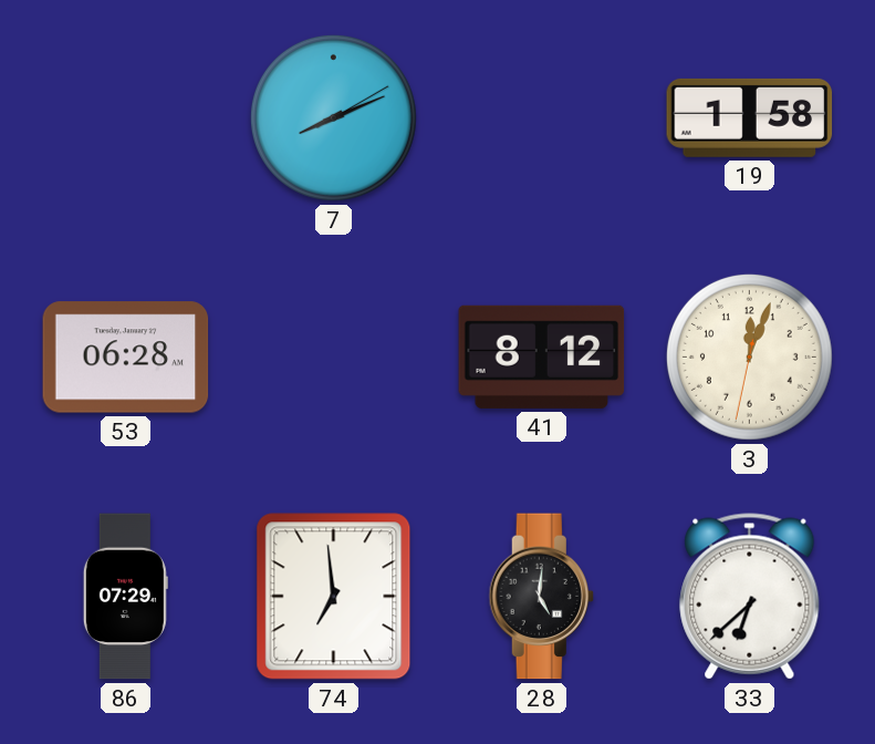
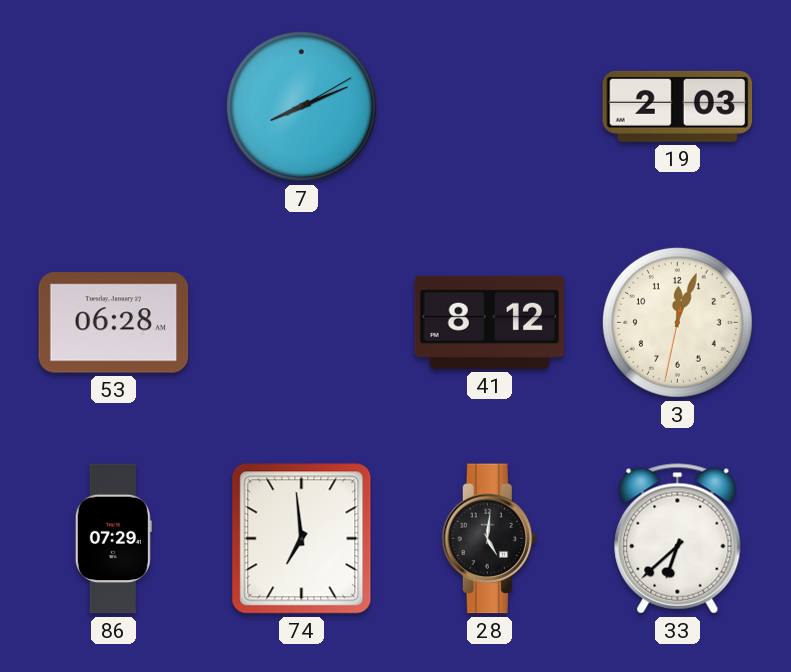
19: 1:58 -> 2:03 (678, 106)
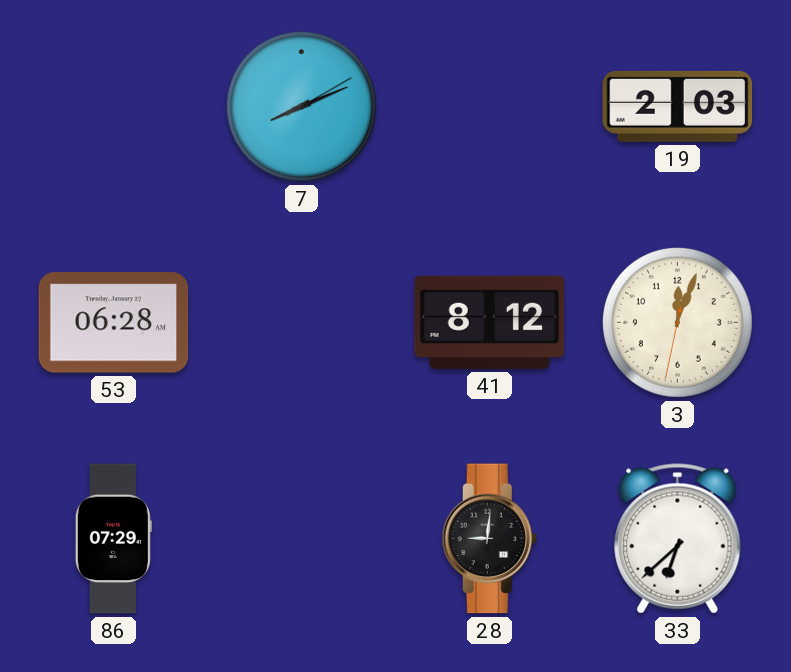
74: 6:59 -> none (302, 539)
28: 5:01 -> 9:01 (489, 539)
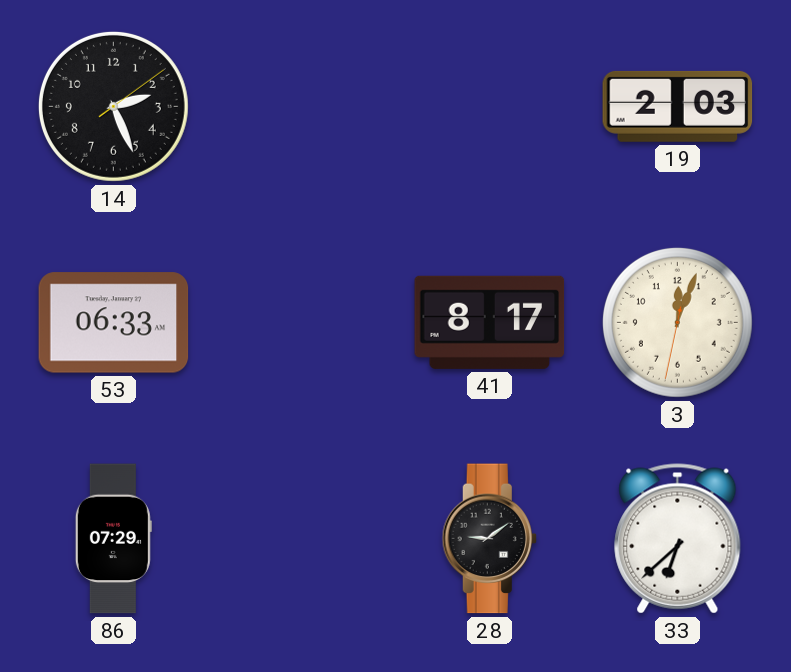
14: none -> 2:26 (113, 106)
7: 8:11 -> none (301, 106)
53: 06:28 -> 06:33 (114, 323)
41: 8:12 -> 8:17 (490, 322)
28: 9:01 -> 9:09 (489, 539)
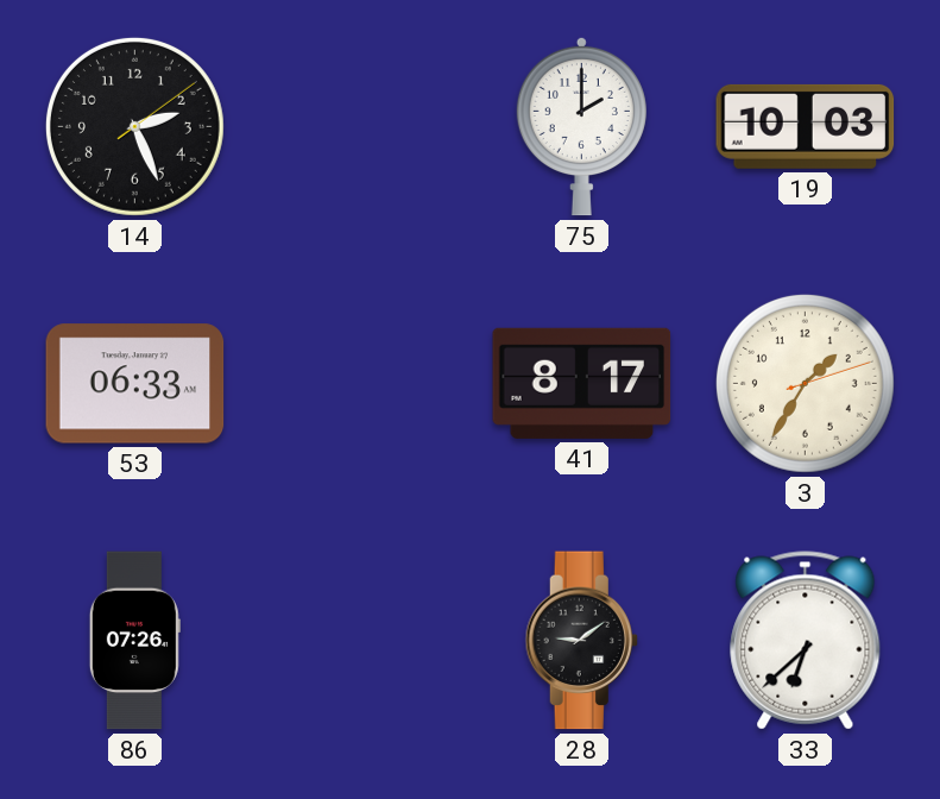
75: none -> 2:00 (581, 126)
19: 2:03 -> 10:03 (806, 126)
3: 12:03 -> 1:35 (805, 383)
86: 07:29 -> 07:26 (134, 641)
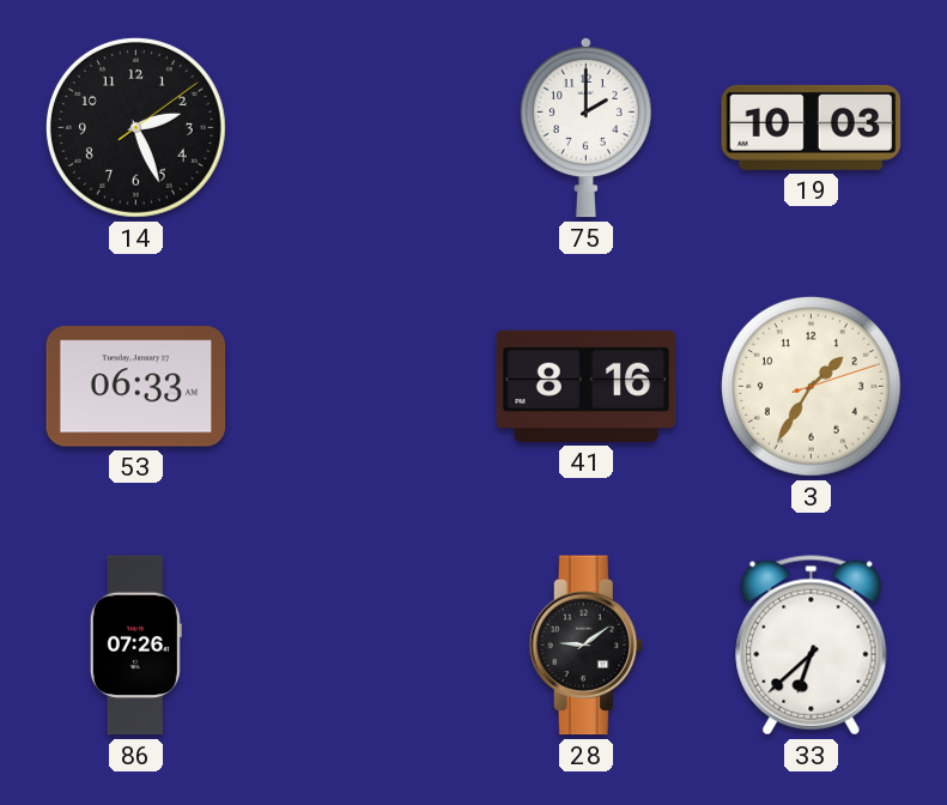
41: 8:17 -> 8:16 (587, 386)
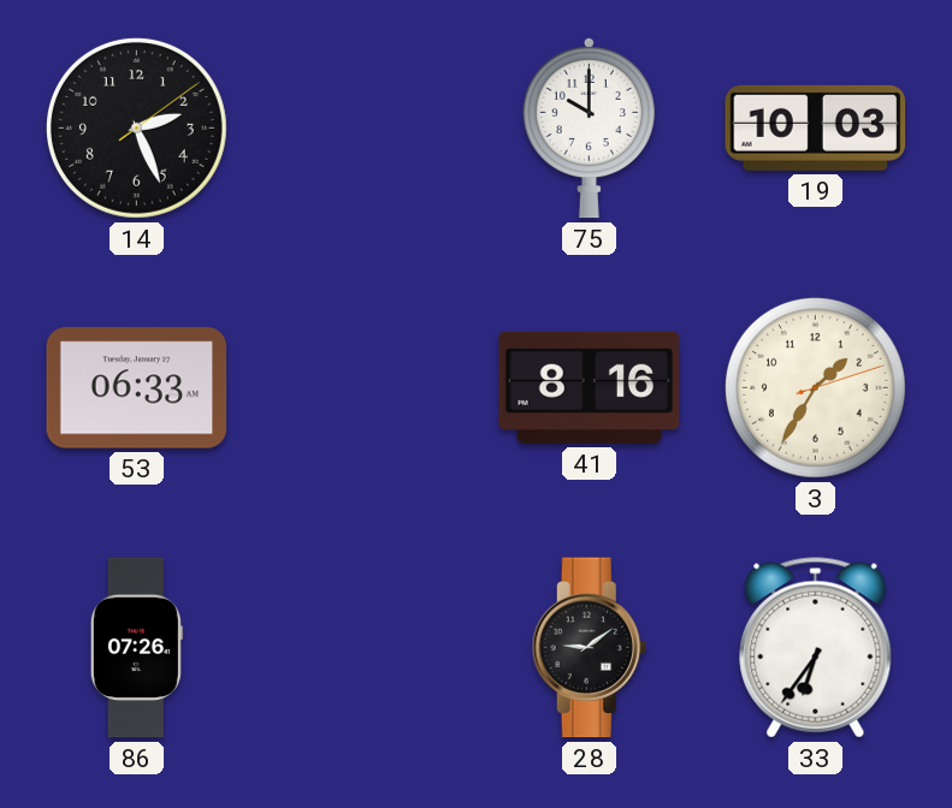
75: 2:00 -> 10:00 (589, 127)
33: 6:38 -> 6:36 (816, 648)
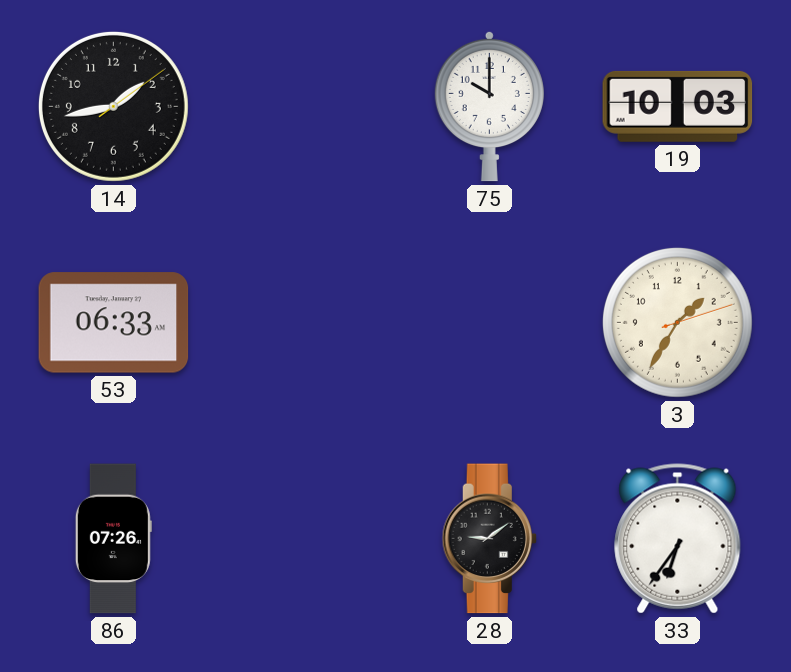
14: 2:26 -> 1:43 (113, 106)
41: 8:16 -> none (590, 387)
